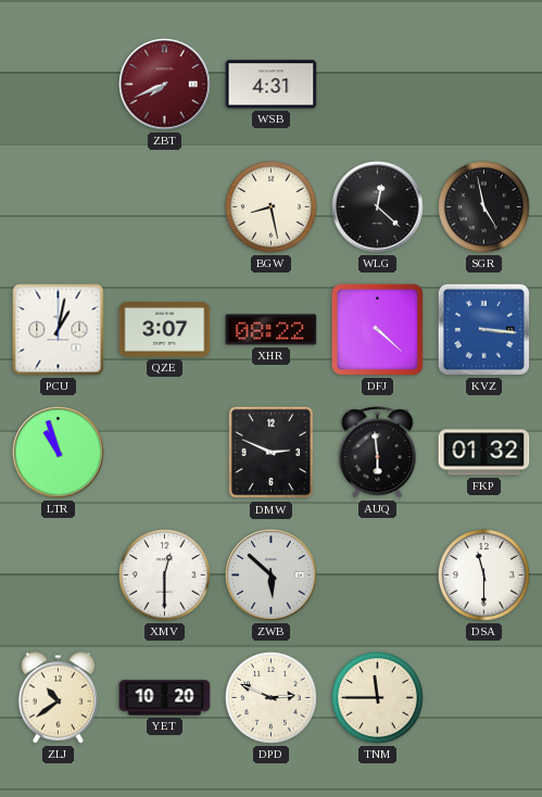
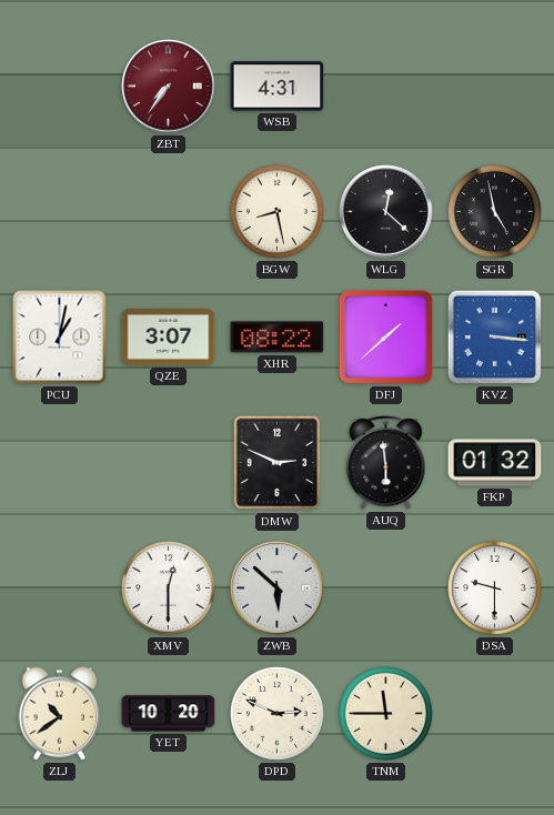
ZBT: 7:41 -> 7:36 (169, 87)
DFJ: 4:22 -> 1:38 (385, 336)
LTR: 10:57 -> none (59, 453)
DSA: 11:30 -> 9:30 (495, 588)
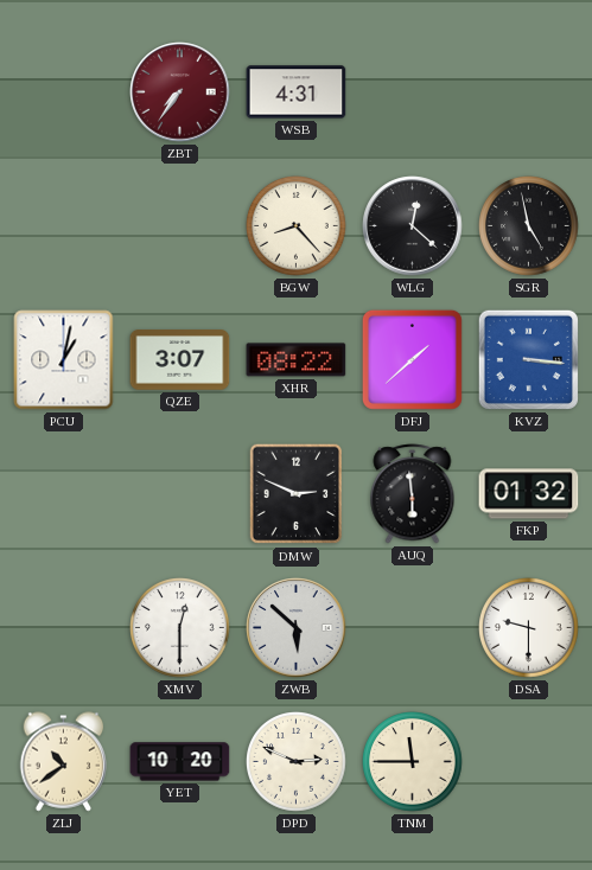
BGW: 8:28 -> 8:23 (297, 226)
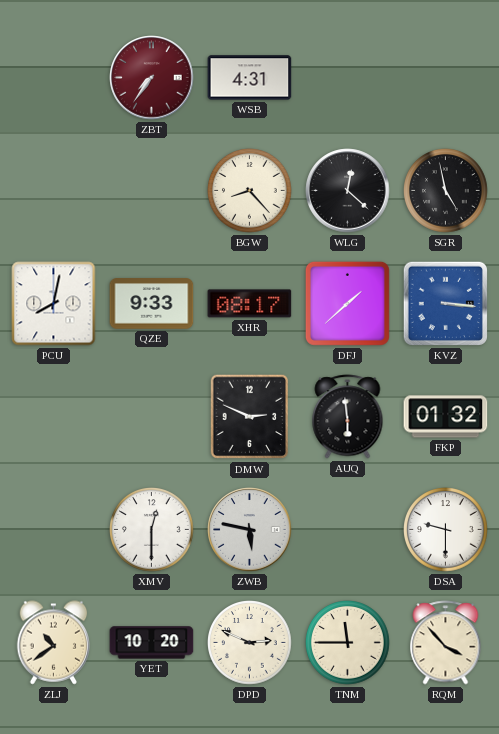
PCU: 1:02 -> 8:02 (54, 304)
QZE: 3:07 -> 9:33 (152, 304)
XHR: 08:22 -> 08:17 (250, 304)
ZWB: 5:52 -> 5:47 (250, 530)
RQM: none -> 3:53 (446, 643)
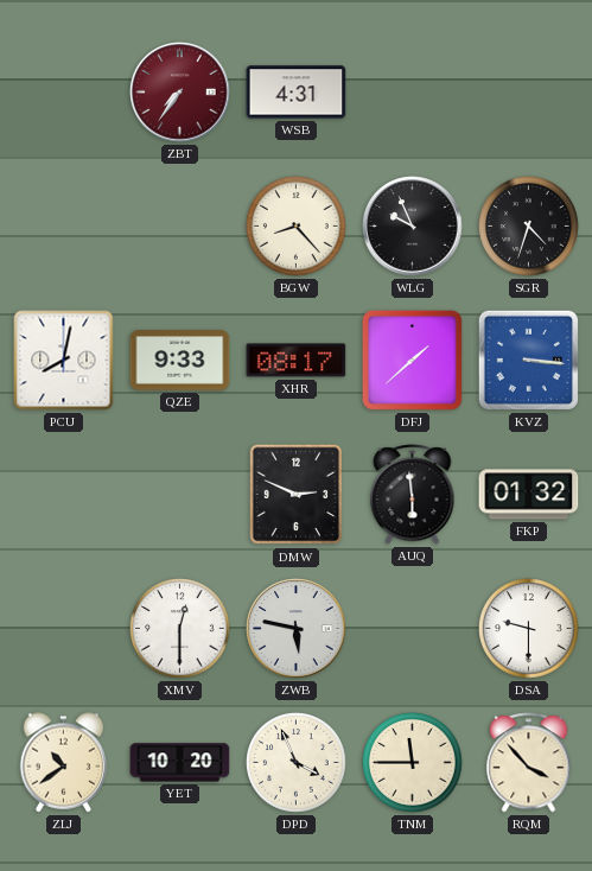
WLG: 12:22 -> 9:56 (413, 227)
SGR: 4:58 -> 4:33 (529, 227)
DPD: 2:49 -> 3:56 (297, 763)
